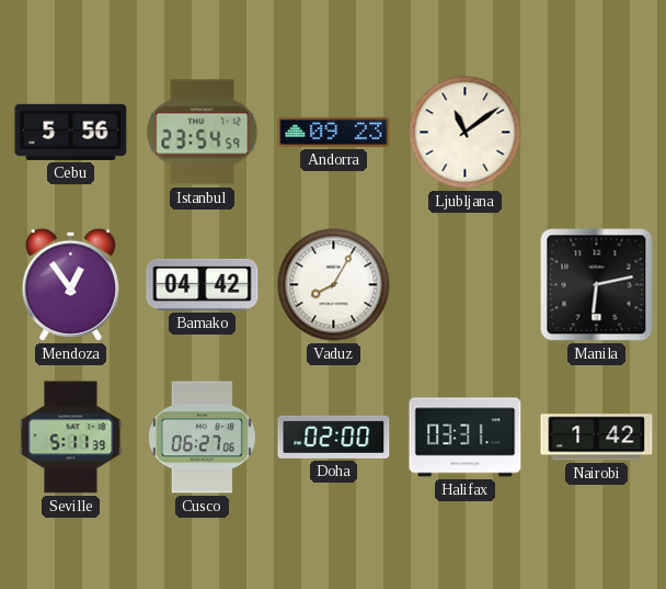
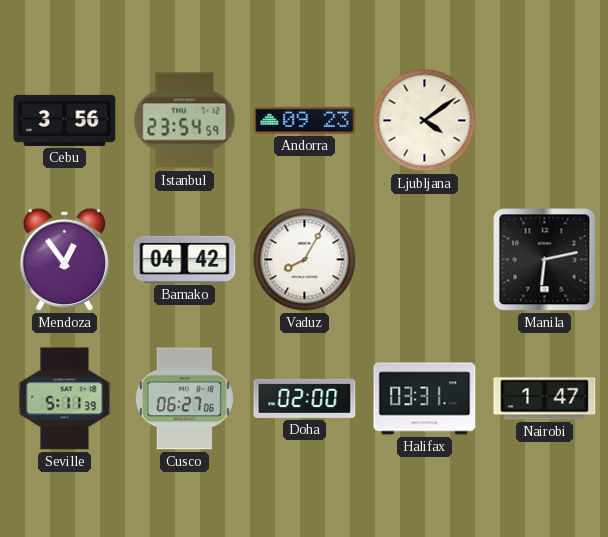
Cebu: 5:56 -> 3:56 (65, 120)
Ljubljana: 11:09 -> 4:09 (425, 121)
Nairobi: 1:42 -> 1:47 (545, 399)
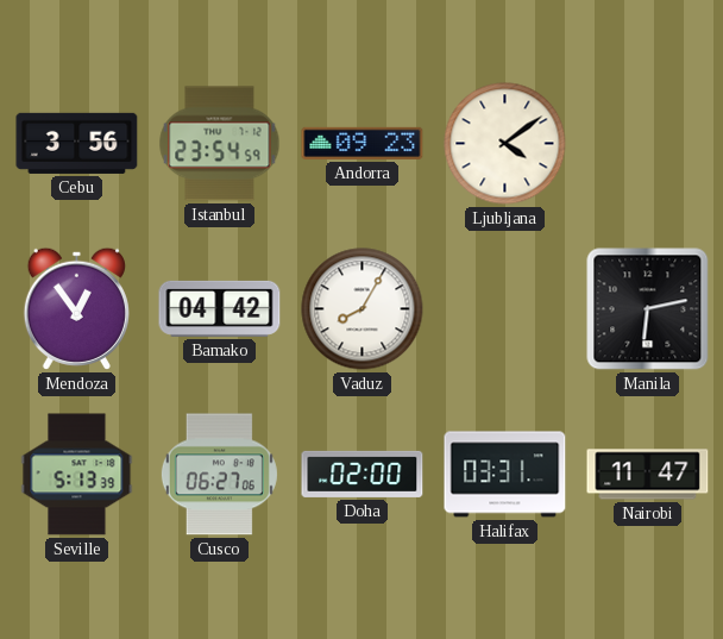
Seville: 5:11 -> 5:13 (77, 475)
Nairobi: 1:47 -> 11:47 (648, 475)
